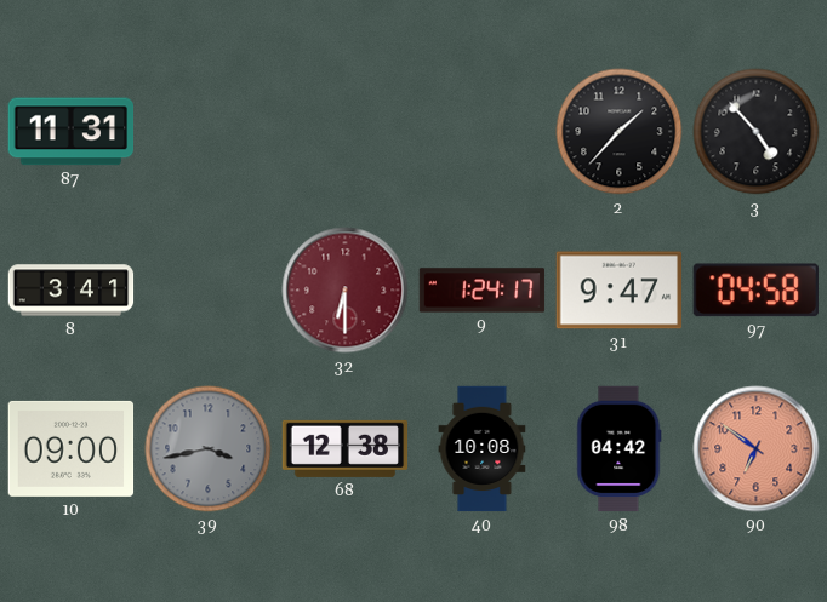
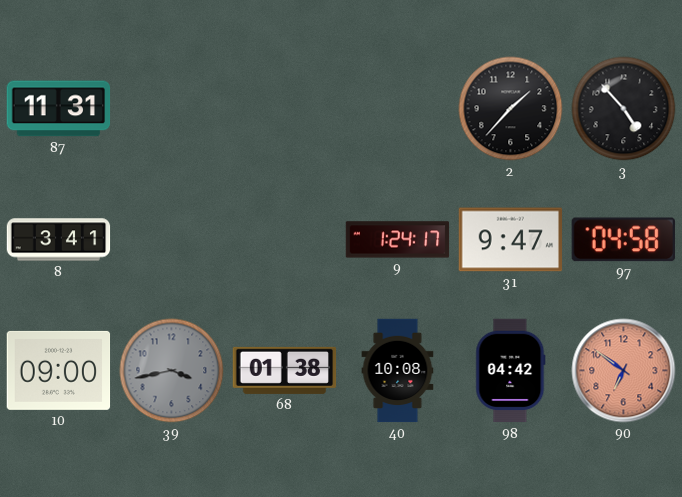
32: 6:30 -> none (346, 291)
68: 12:38 -> 01:38 (285, 370)
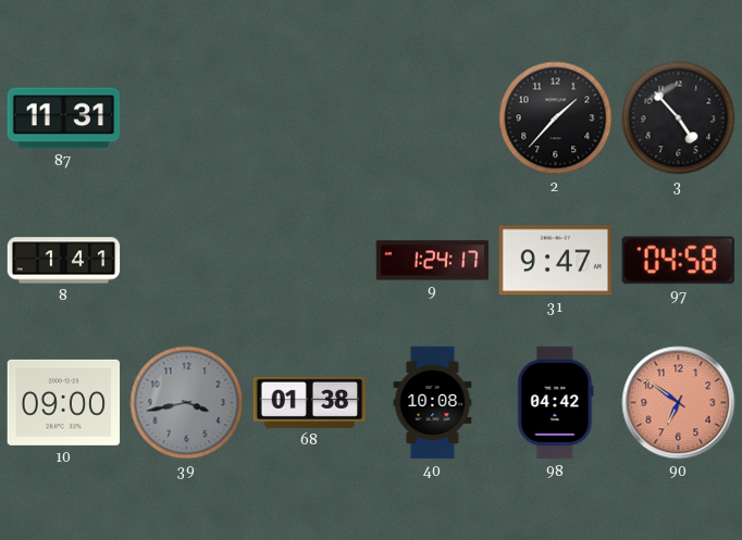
8: 3:41 -> 1:41 (64, 261)
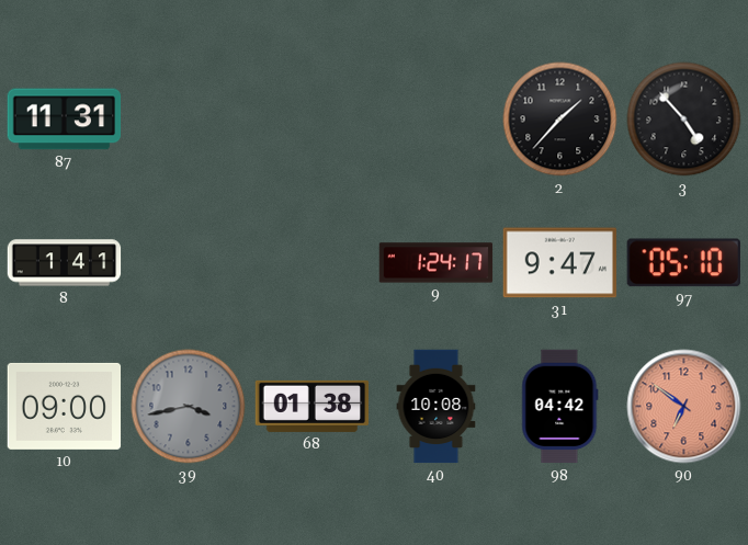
97: 04:58 -> 05:10 (683, 263)
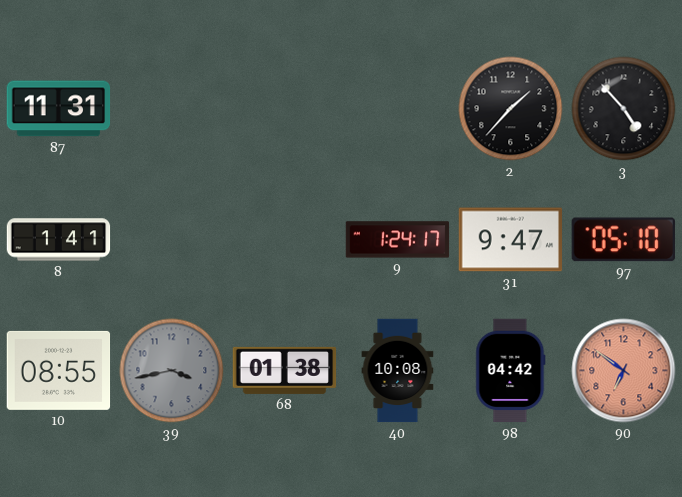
10: 09:00 -> 08:55 (59, 370)
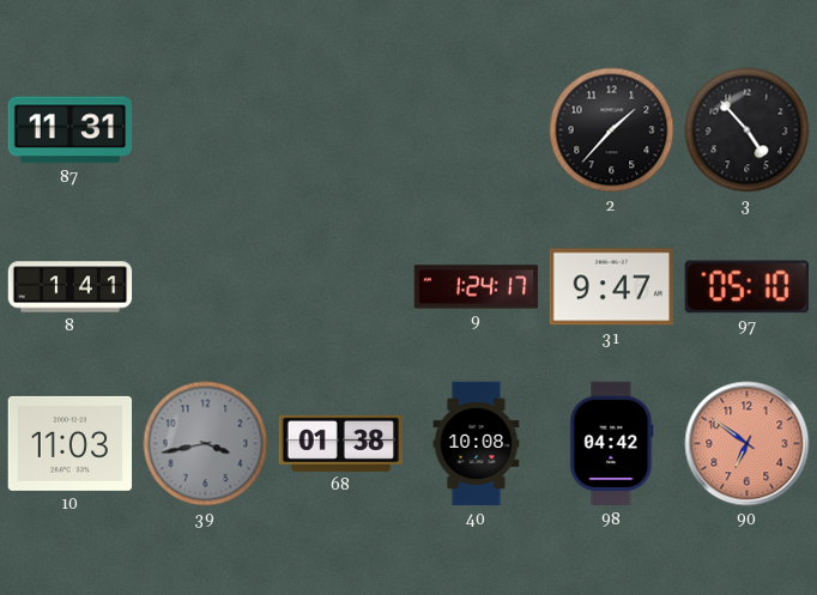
10: 08:55 -> 11:03 (71, 443)
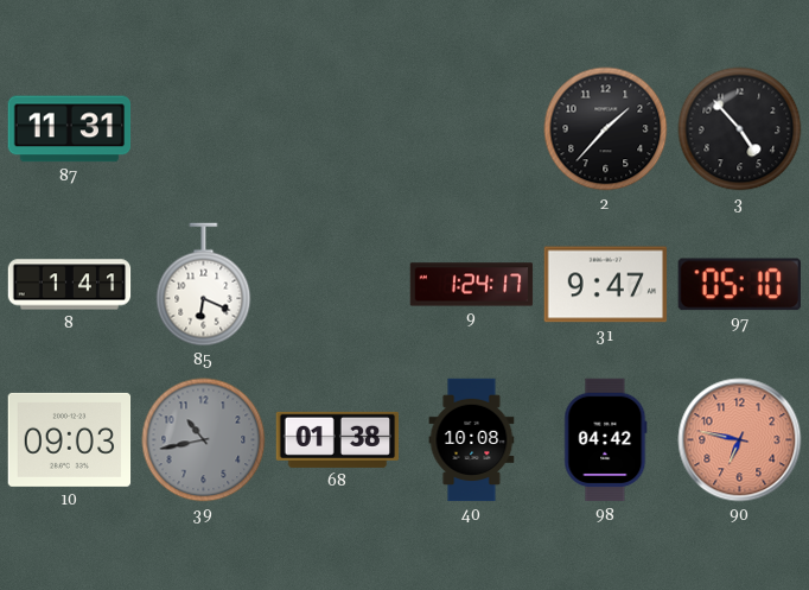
85: none -> 6:19 (204, 285)
10: 11:03 -> 09:03 (70, 439)
39: 3:43 -> 10:43 (204, 440)
90: 6:51 -> 6:47 (740, 440)
